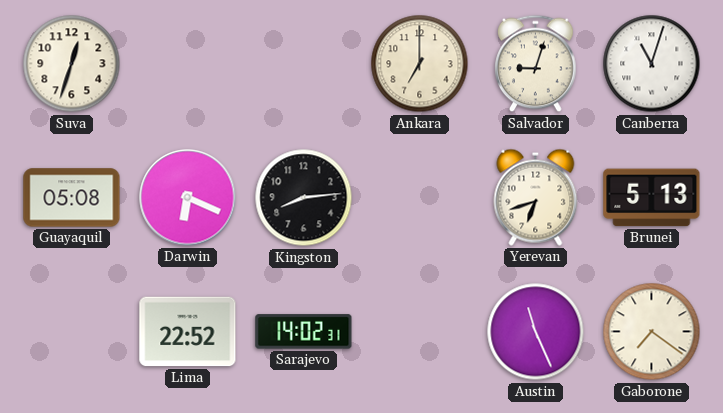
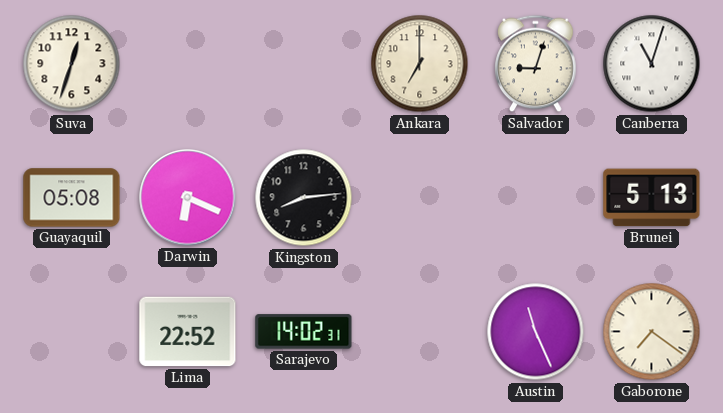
Yerevan: 6:42 -> none (536, 197)
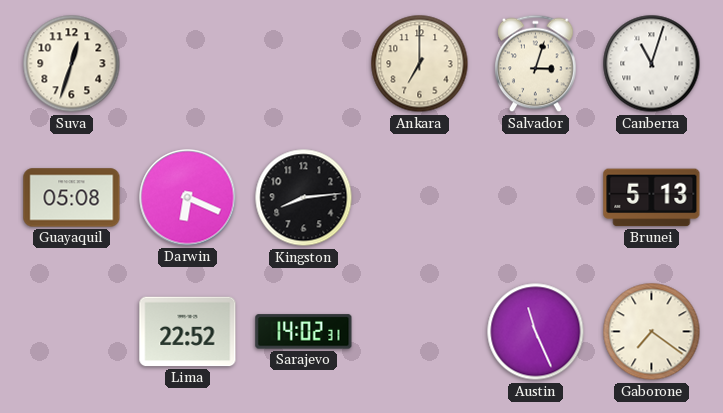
Salvador: 9:03 -> 3:03 (536, 64)
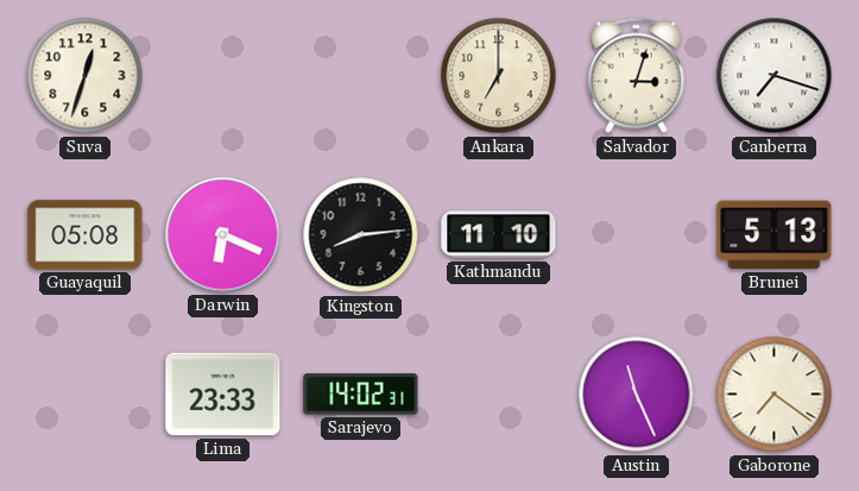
Canberra: 11:03 -> 7:18 (775, 76)
Kathmandu: none -> 11:10 (499, 235)
Lima: 22:52 -> 23:33 (223, 395)
